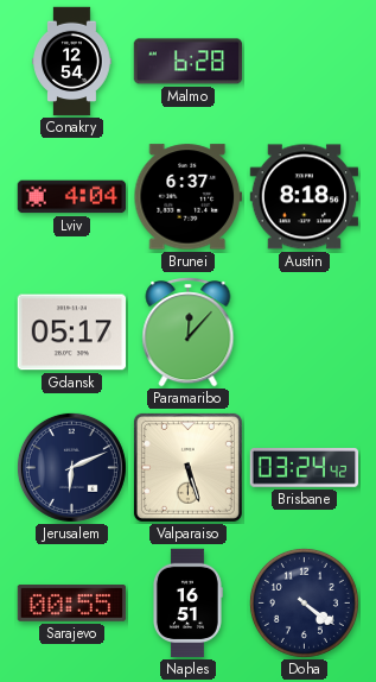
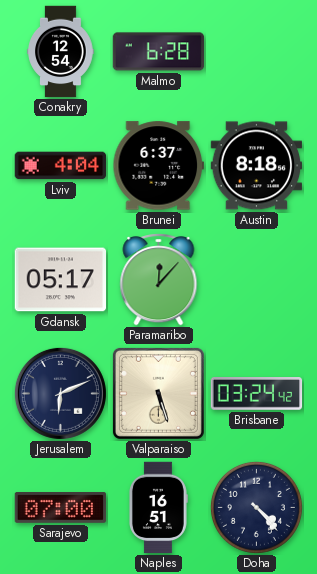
Sarajevo: 00:55 -> 07:00 (61, 508)
Doha: 4:21 -> 4:23 (256, 507)
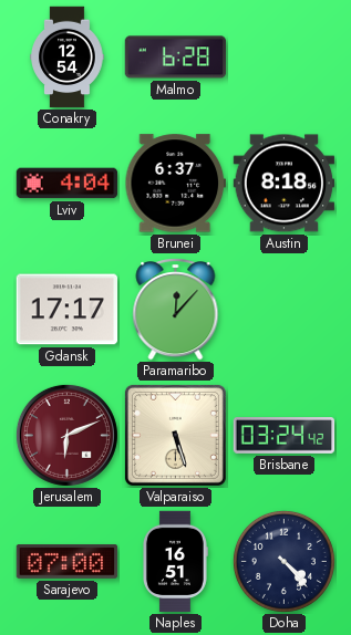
Gdansk: 05:17 -> 17:17 (68, 310)
Jerusalem dial: navy -> burgundy (66, 435)
